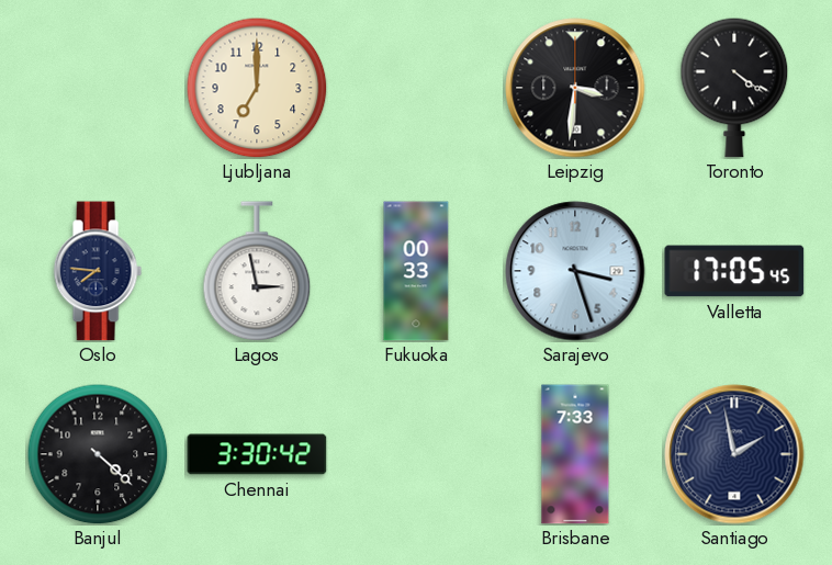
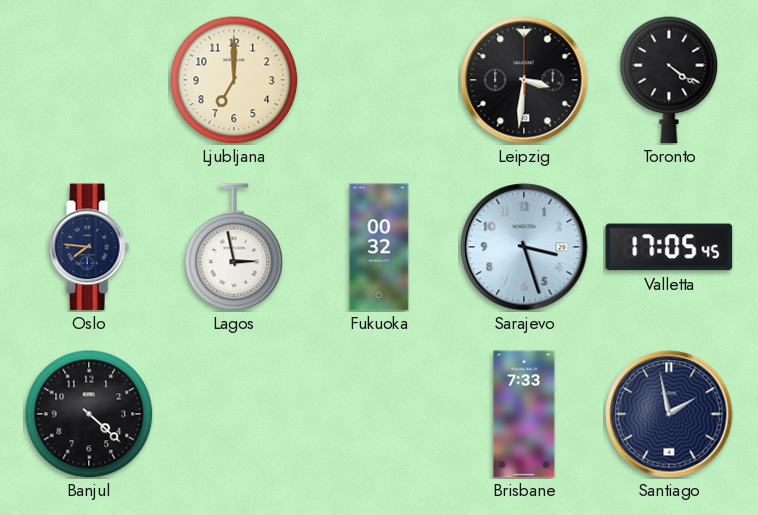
Fukuoka: 00:33 -> 00:32 (379, 247)
Chennai: 3:30 -> none (257, 454)
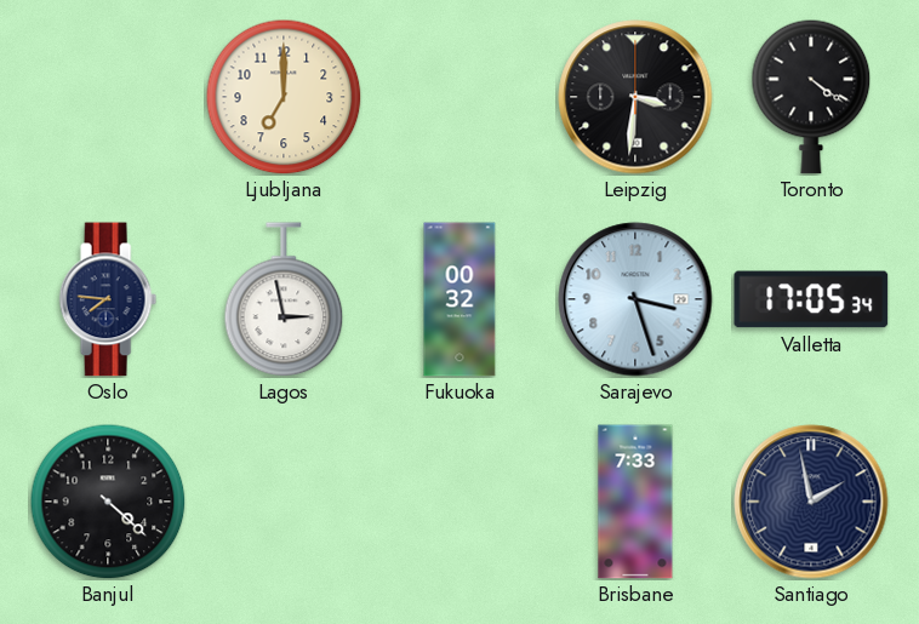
Valletta: 17:05:45 -> 17:05:34 (811, 299)
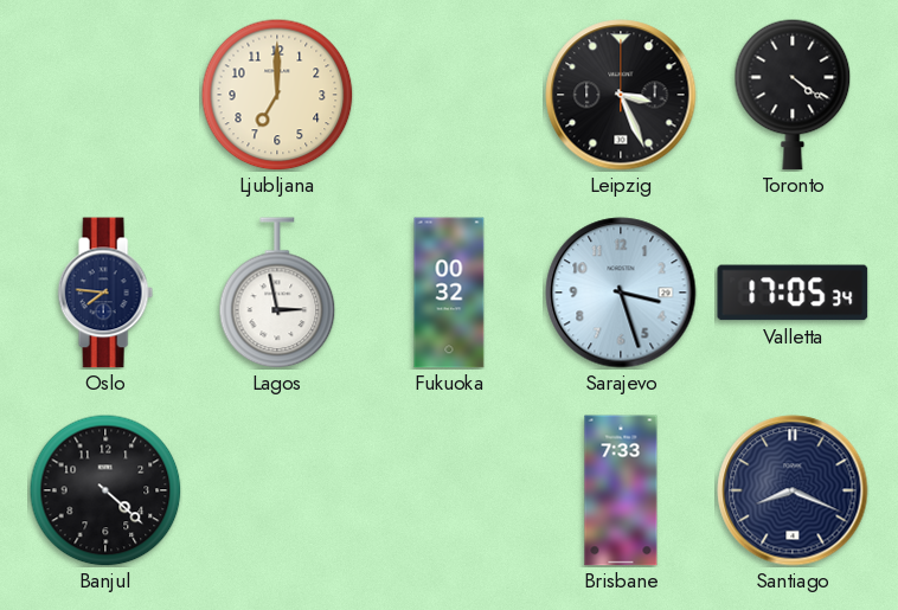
Leipzig: 3:31 -> 3:26 (621, 95)
Santiago: 1:58 -> 8:19 (793, 490)
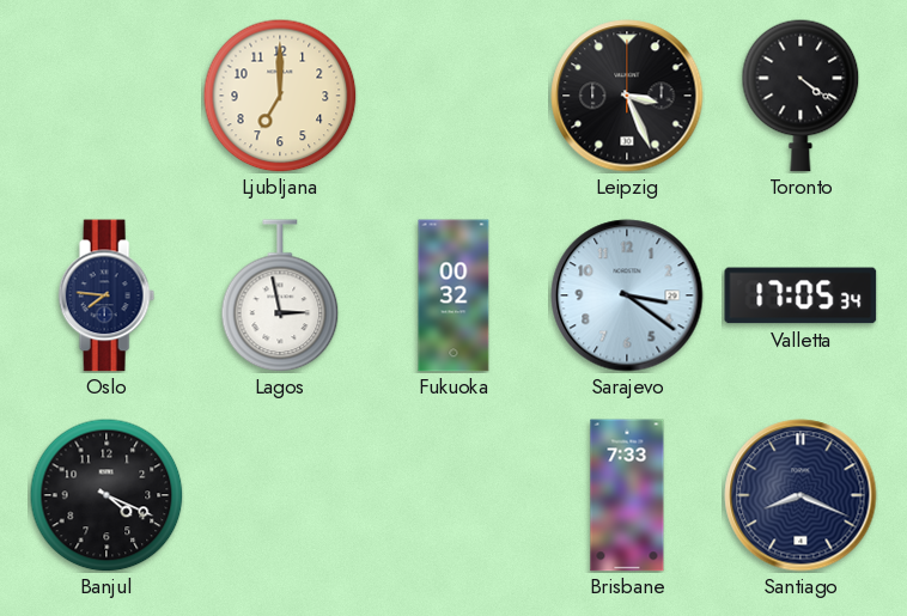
Sarajevo: 3:27 -> 3:21 (627, 295)
Banjul: 4:22 -> 4:19 (106, 495)
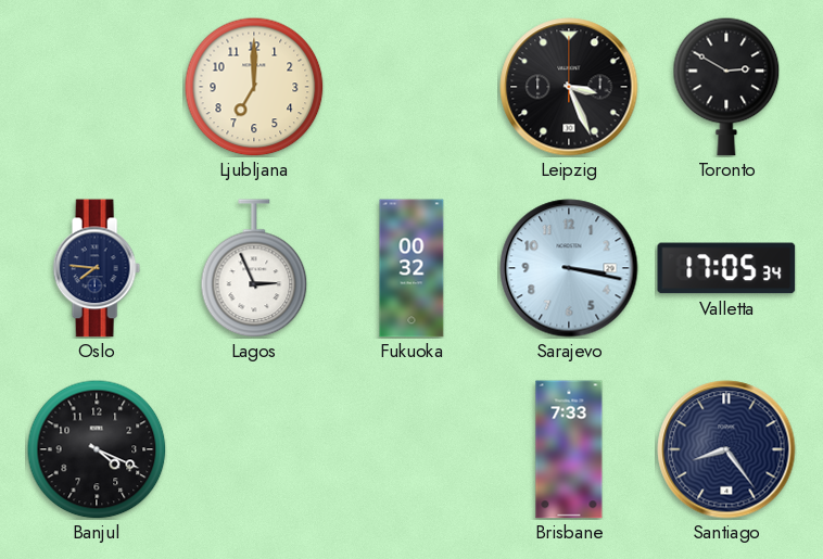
Toronto: 4:21 -> 2:50 (726, 87)
Lagos: 2:58 -> 2:56 (254, 268)
Sarajevo: 3:21 -> 3:17 (569, 268)
Santiago: 8:19 -> 8:24 (726, 449)
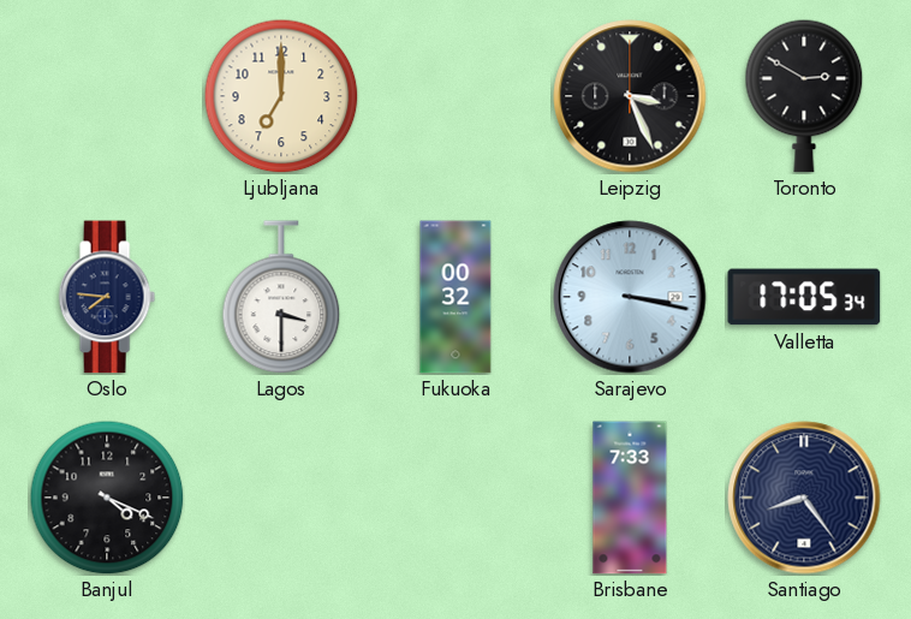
Lagos: 2:56 -> 3:30 (281, 297)
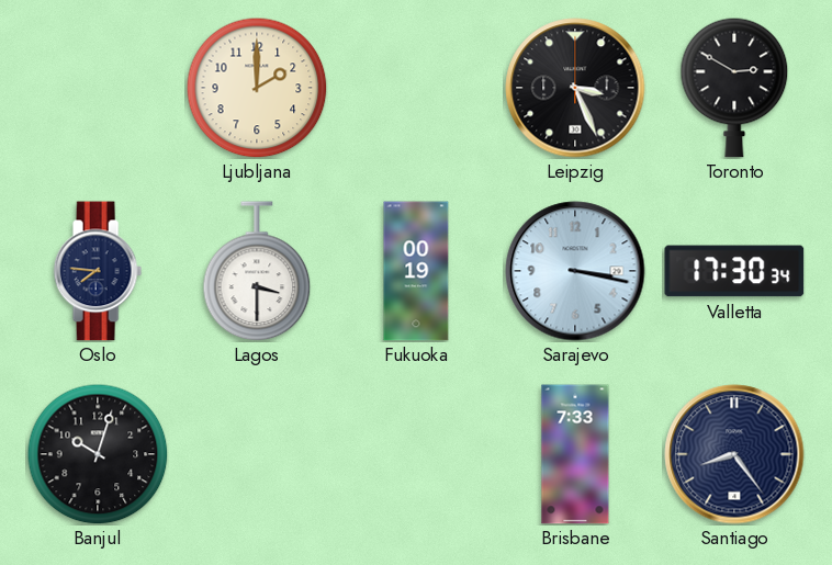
Ljubljana: 7:00 -> 2:00 (257, 88)
Fukuoka: 00:32 -> 00:19 (416, 271)
Valletta: 17:05 -> 17:30 (734, 271)
Banjul: 4:19 -> 10:03 (98, 454)
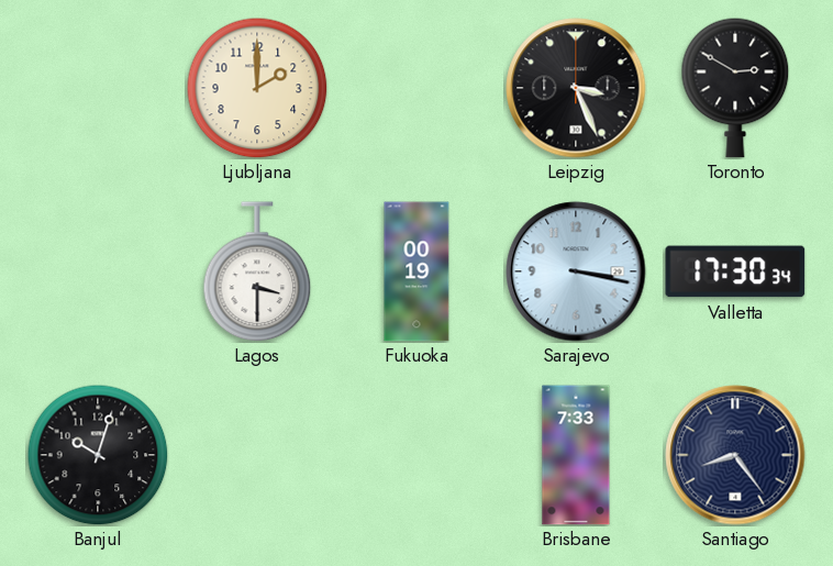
Oslo: 7:46 -> none (98, 271)
